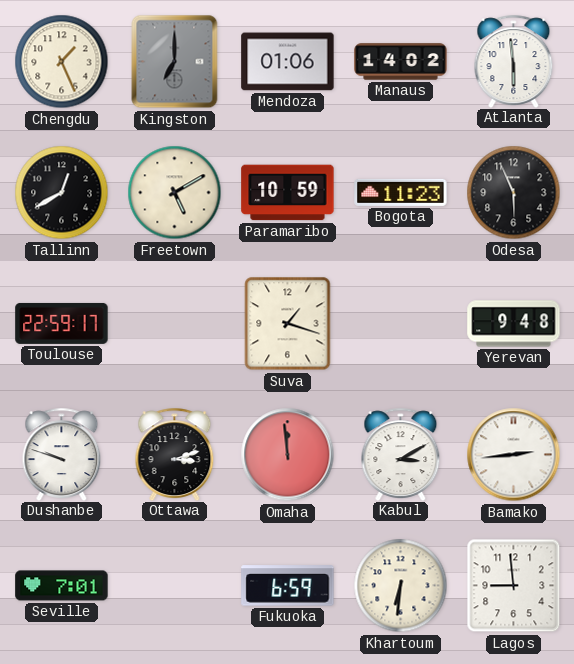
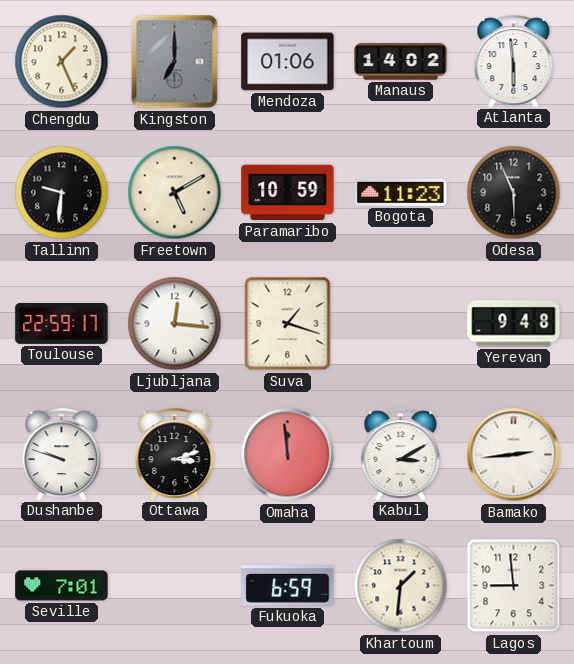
Tallinn: 12:40 -> 9:31 (62, 193)
Ljubljana: none -> 12:16 (175, 324)
Khartoum: 6:31 -> 1:31 (401, 586)
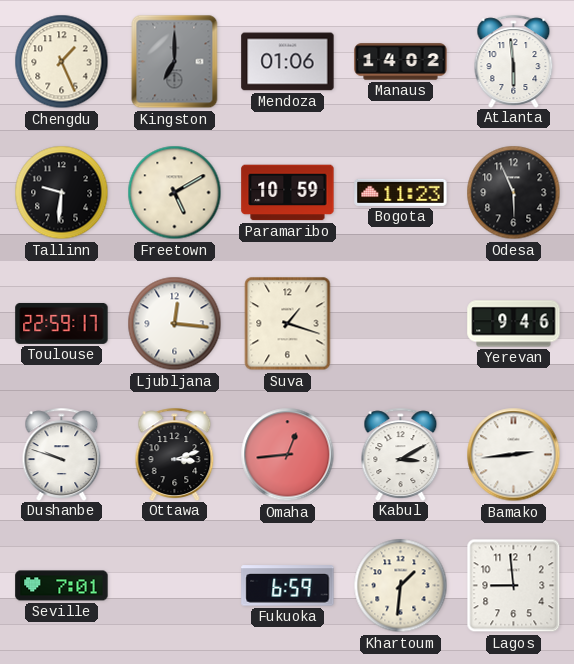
Yerevan: 9:48 -> 9:46 (514, 324)
Omaha: 11:59 -> 12:44 (288, 455)
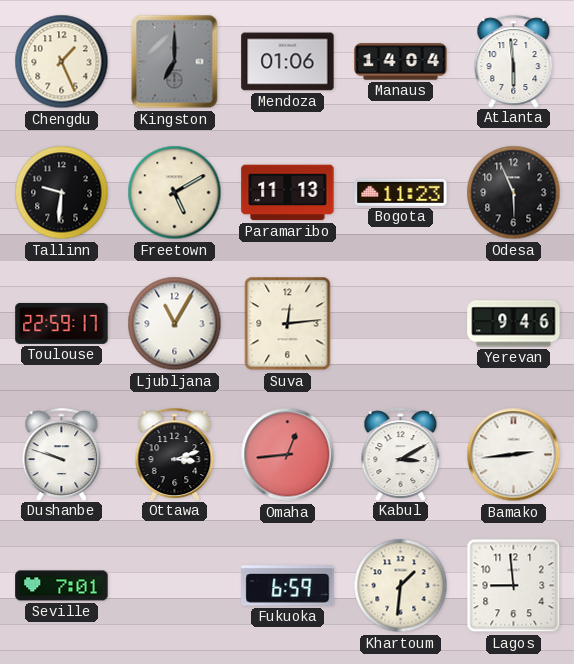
Manaus: 14:02 -> 14:04 (401, 62)
Paramaribo: 10:59 -> 11:13 (288, 193)
Ljubljana: 12:16 -> 11:05 (175, 324)
Suva: 1:18 -> 12:14 (288, 324)
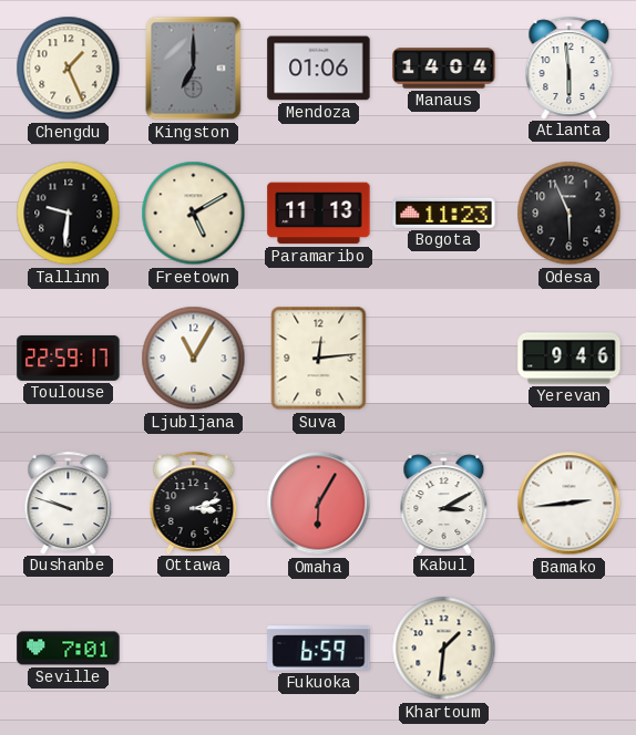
Omaha: 12:44 -> 6:05 (319, 504)
Lagos: 8:59 -> none (514, 586)
